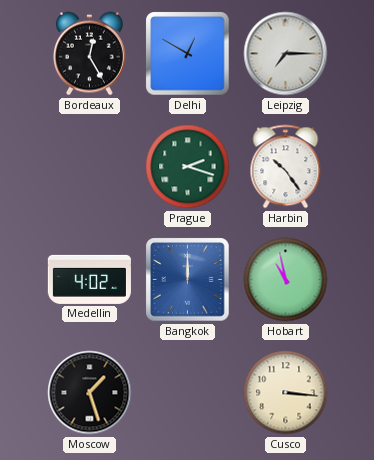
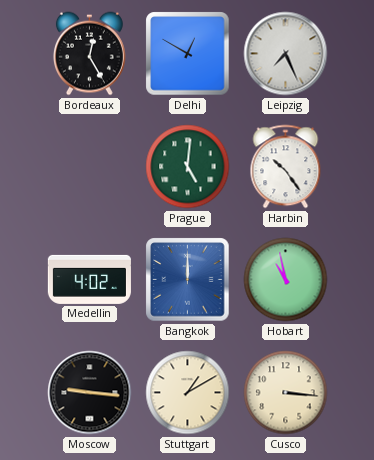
Leipzig: 7:15 -> 7:26 (286, 54)
Prague: 2:18 -> 5:01 (188, 167)
Moscow: 1:27 -> 9:16 (90, 393)
Stuttgart: none -> 1:10 (188, 393)
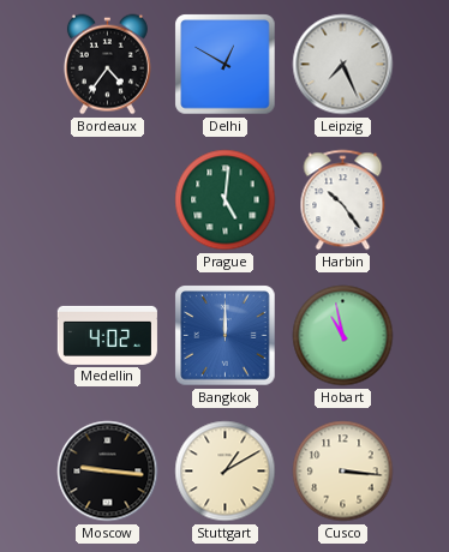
Bordeaux: 12:25 -> 4:36 (107, 65)
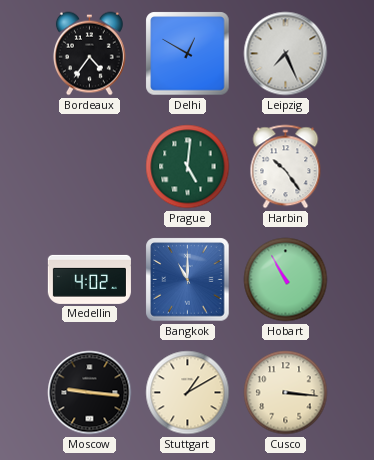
Bangkok: 12:00 -> 11:00 (188, 280)
Hobart: 10:58 -> 10:55 (286, 280)
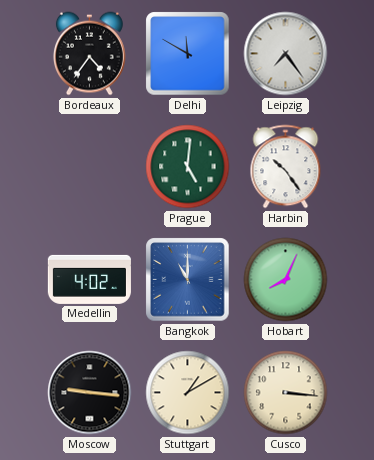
Delhi: 12:50 -> 11:50 (188, 54)
Leipzig: 7:26 -> 7:24 (286, 54)
Hobart: 10:55 -> 8:04 (286, 280)
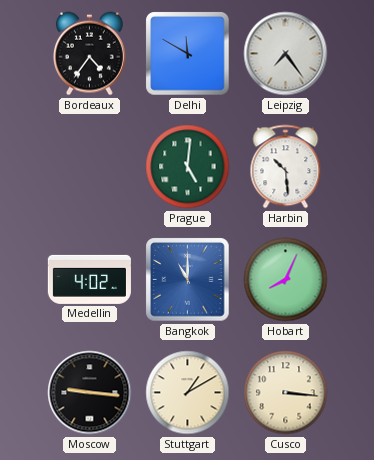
Harbin: 10:24 -> 10:29 (286, 167)
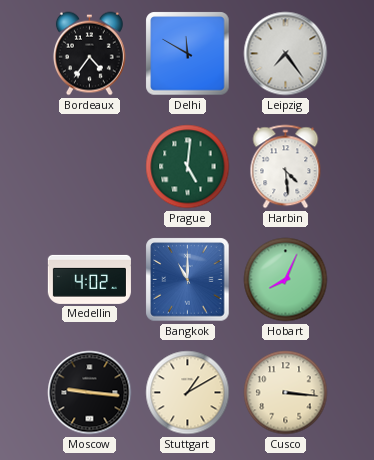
Harbin: 10:29 -> 4:29 (286, 167)
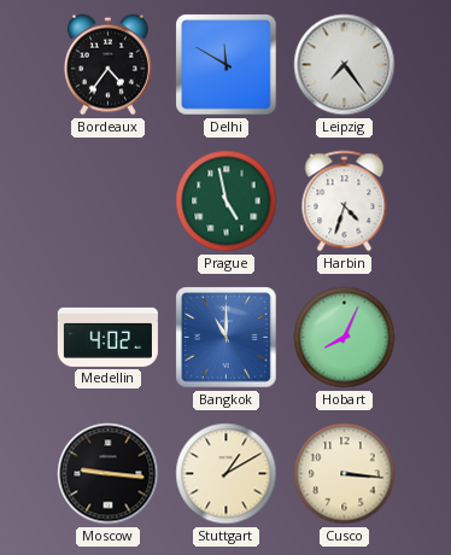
Prague: 5:01 -> 4:58 (227, 201)
Harbin: 4:29 -> 4:33 (345, 201)
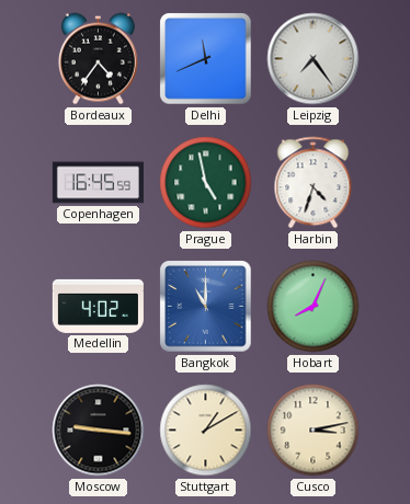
Delhi: 11:50 -> 11:41 (206, 59)
Copenhagen: none -> 16:45 (98, 183)
Cusco: 3:16 -> 3:13 (314, 431)
